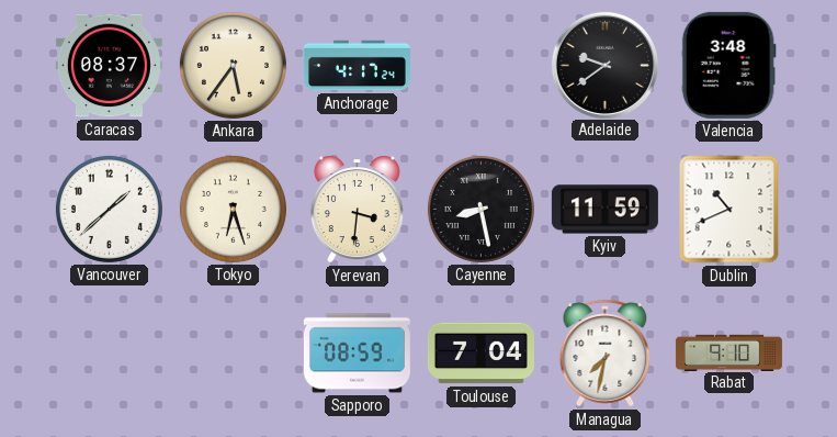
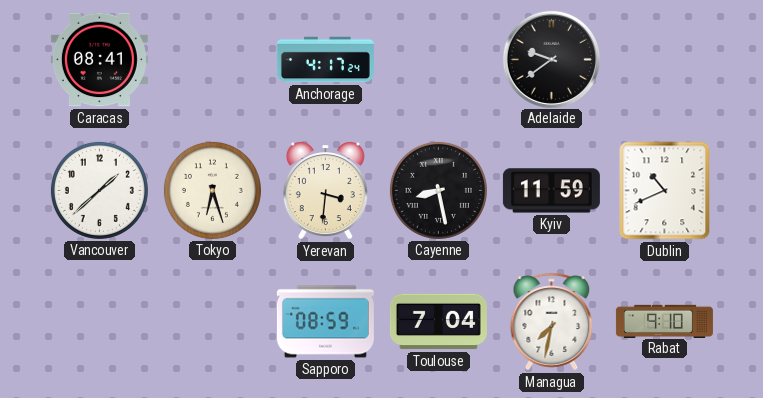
Caracas: 08:37 -> 08:41 (99, 60)
Ankara: 5:36 -> none (233, 65)
Valencia: 3:48 -> none (728, 65)
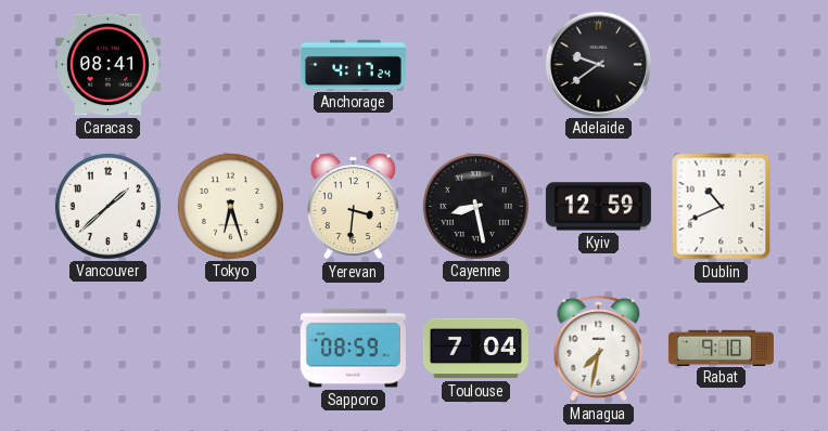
Kyiv: 11:59 -> 12:59 (598, 207)
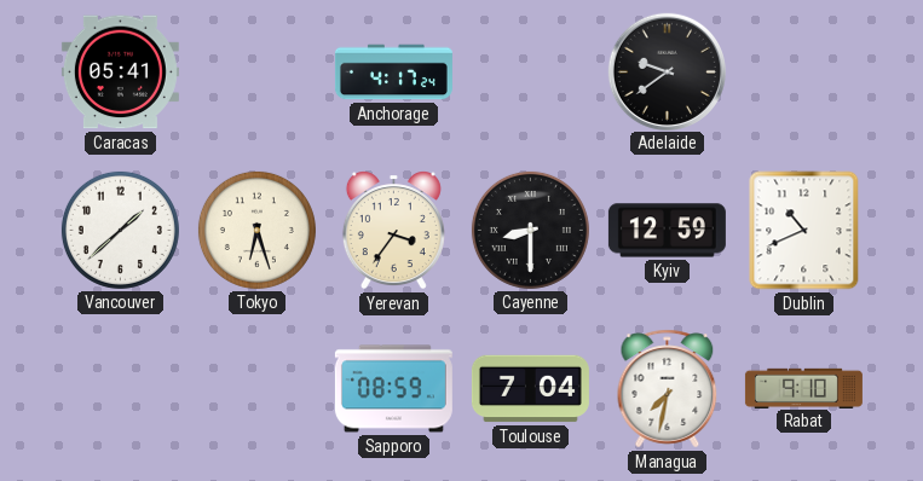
Caracas: 08:41 -> 05:41 (120, 73)
Yerevan: 3:31 -> 3:36 (393, 231)
Cayenne: 8:28 -> 8:30 (530, 230)
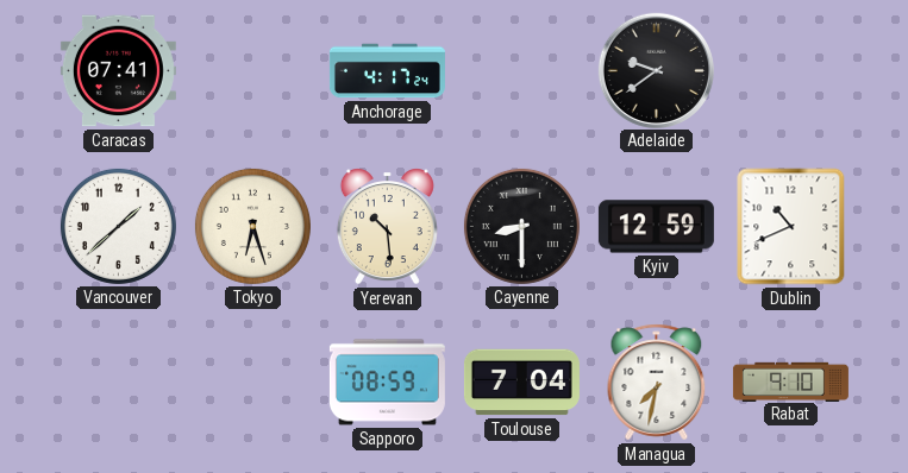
Caracas: 05:41 -> 07:41 (118, 71)
Yerevan: 3:36 -> 10:29 (387, 227)
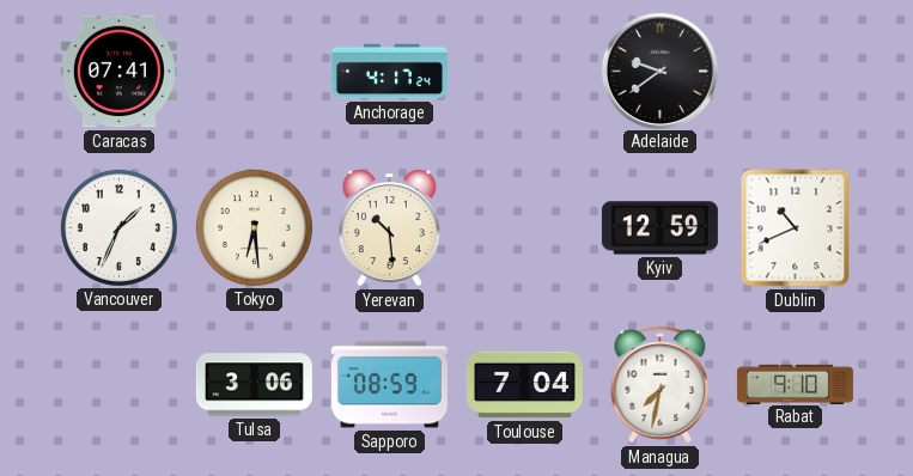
Vancouver: 1:38 -> 1:34 (118, 227)
Tokyo: 6:27 -> 6:29 (254, 227)
Cayenne: 8:30 -> none (521, 226)
Tulsa: none -> 3:06 (254, 385)
